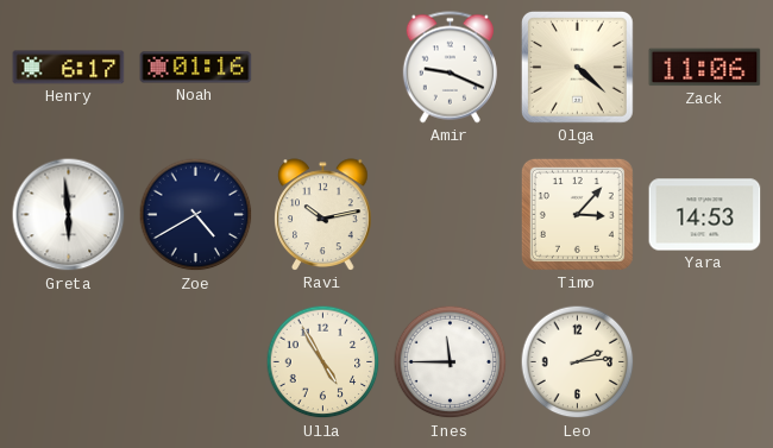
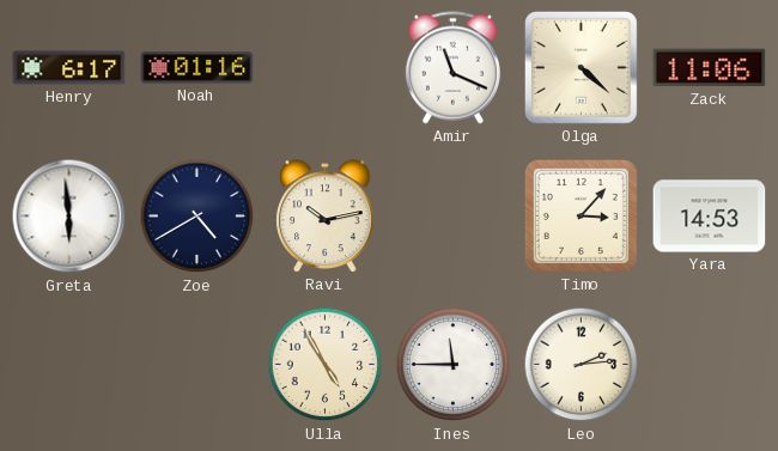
Amir: 9:19 -> 11:19 (452, 68)
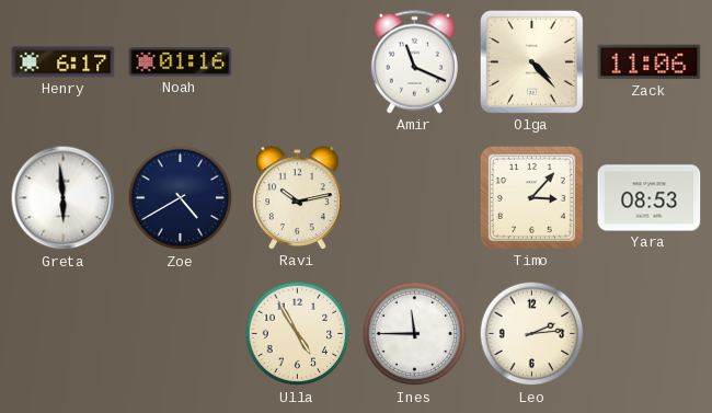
Olga: 4:22 -> 4:23 (531, 61)
Yara: 14:53 -> 08:53 (650, 198)
